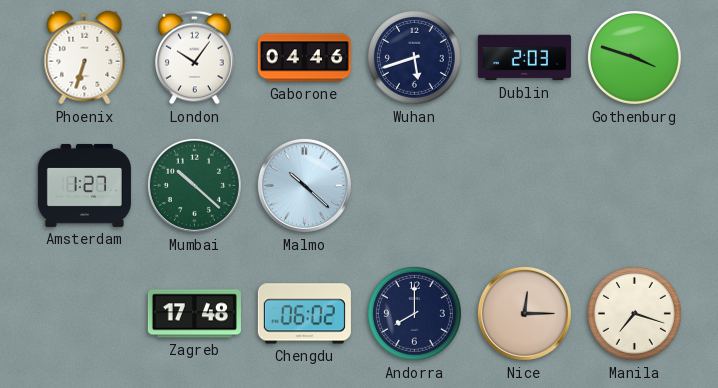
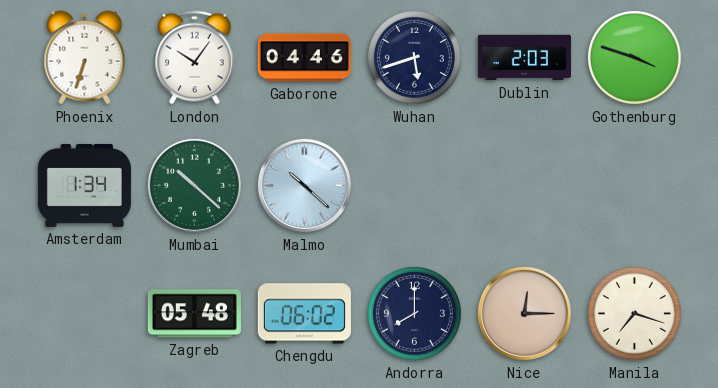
Amsterdam: 1:27 -> 1:34 (84, 185)
Zagreb: 17:48 -> 05:48 (194, 314)
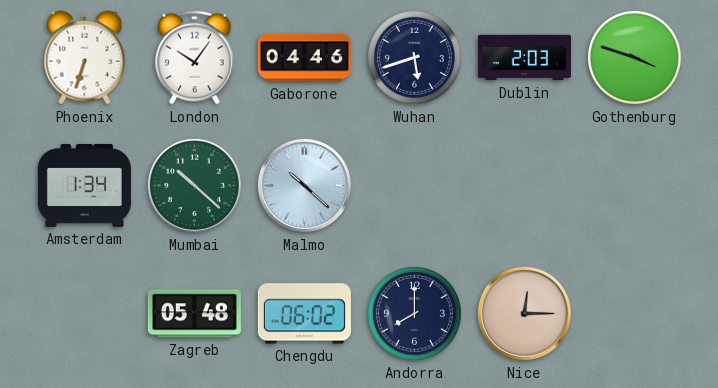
Manila: 7:18 -> none (634, 313)
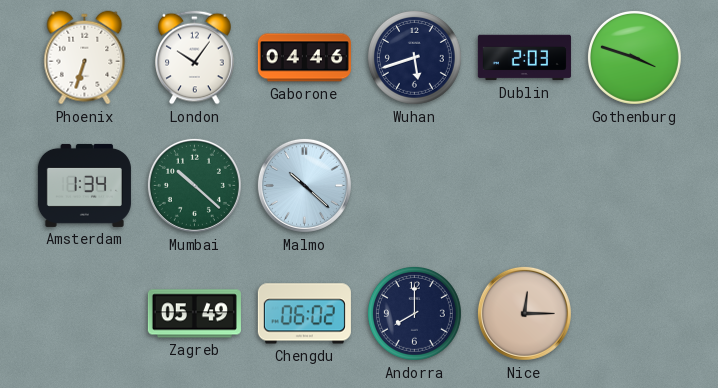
Zagreb: 05:48 -> 05:49 (194, 314)
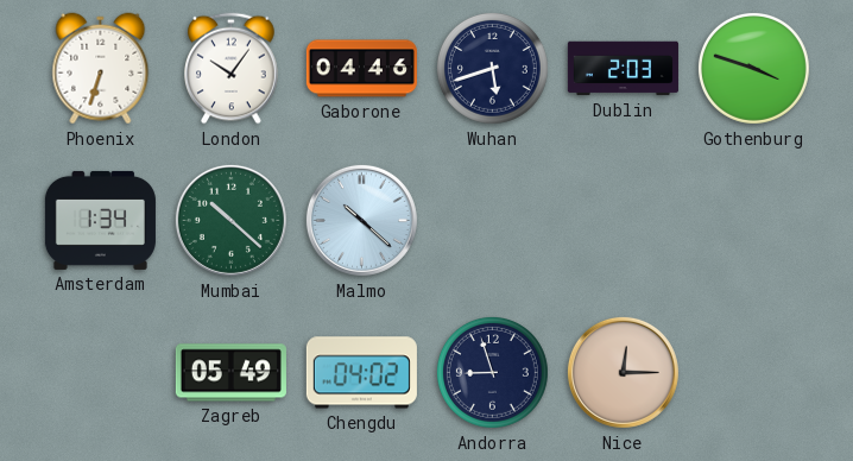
Chengdu: 06:02 -> 04:02 (361, 373)
Andorra: 8:00 -> 8:57 (492, 372)
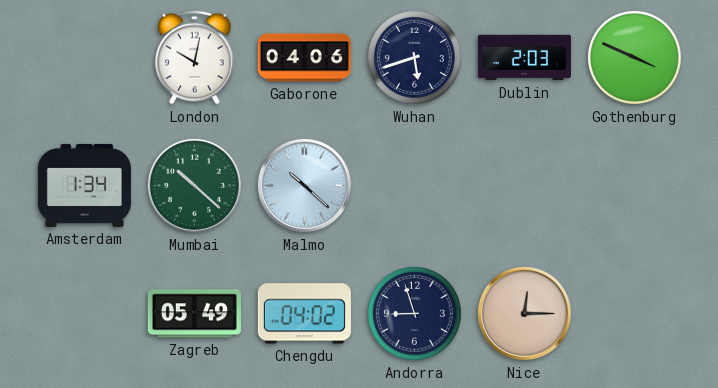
Phoenix: 6:33 -> none (101, 69)
London: 10:06 -> 10:02 (195, 58)
Gaborone: 04:46 -> 04:06 (304, 58)
Gothenburg: 3:48 -> 3:49 (634, 57)
